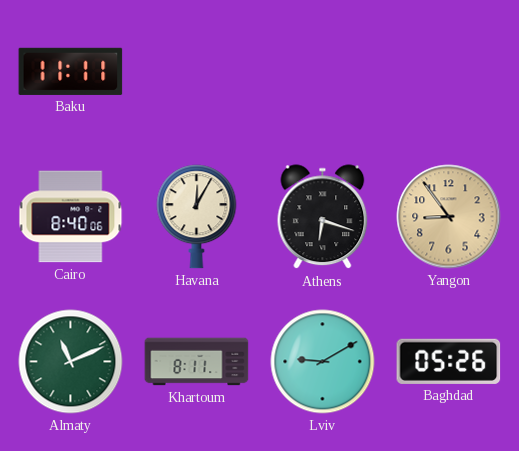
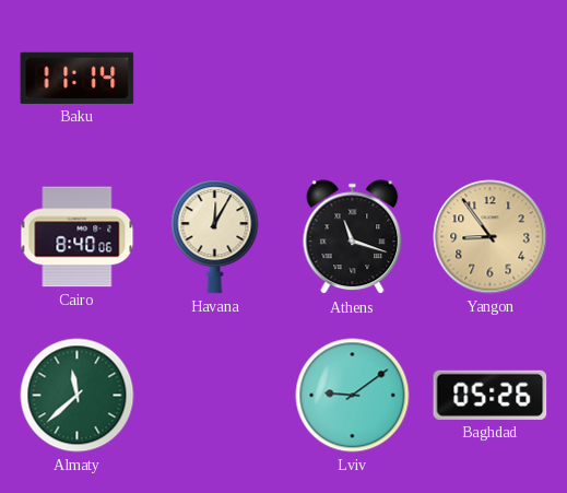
Baku: 11:11 -> 11:14 (78, 78)
Athens: 6:18 -> 11:18 (353, 237)
Almaty: 11:11 -> 11:38 (78, 396)
Khartoum: 8:11 -> none (197, 362)
Lviv: 9:10 -> 9:09 (353, 396)
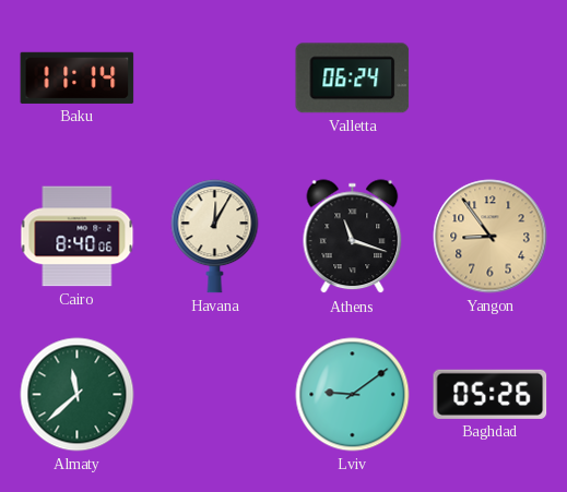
Valletta: none -> 06:24 (353, 79)
